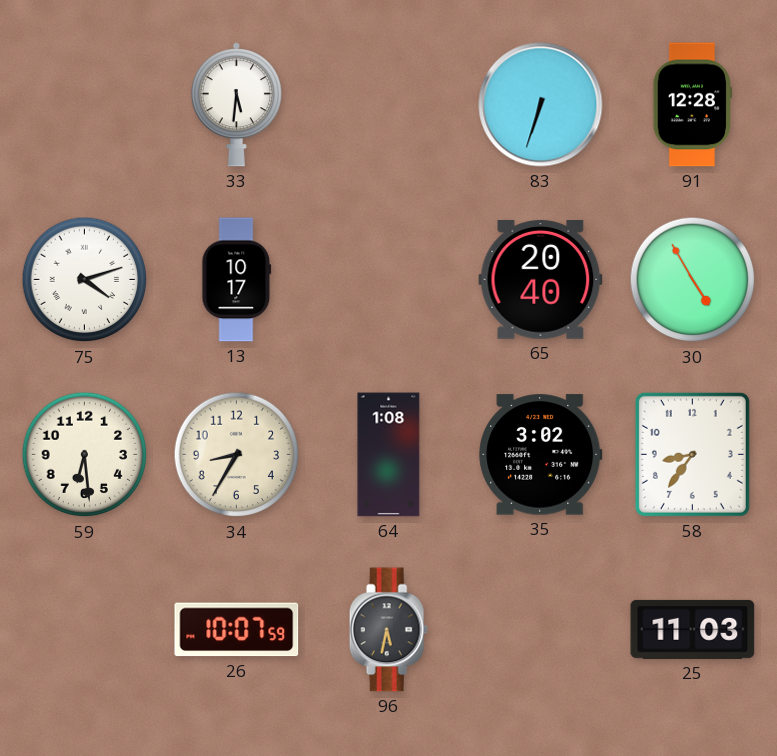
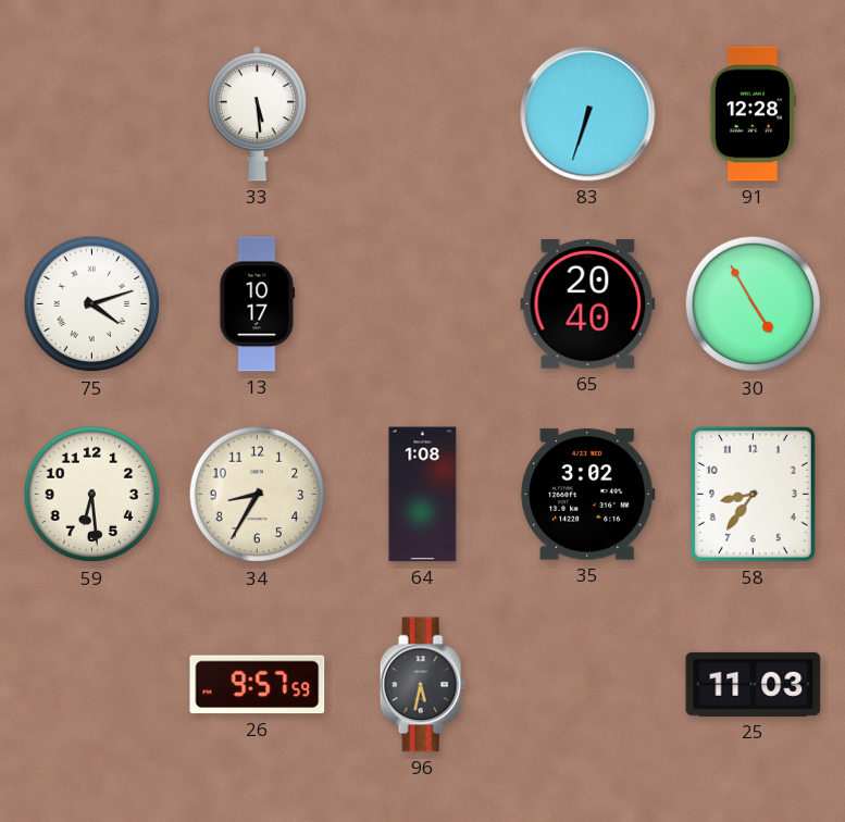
33: 5:31 -> 5:29 (257, 114)
26: 10:07 -> 9:57 (258, 685)
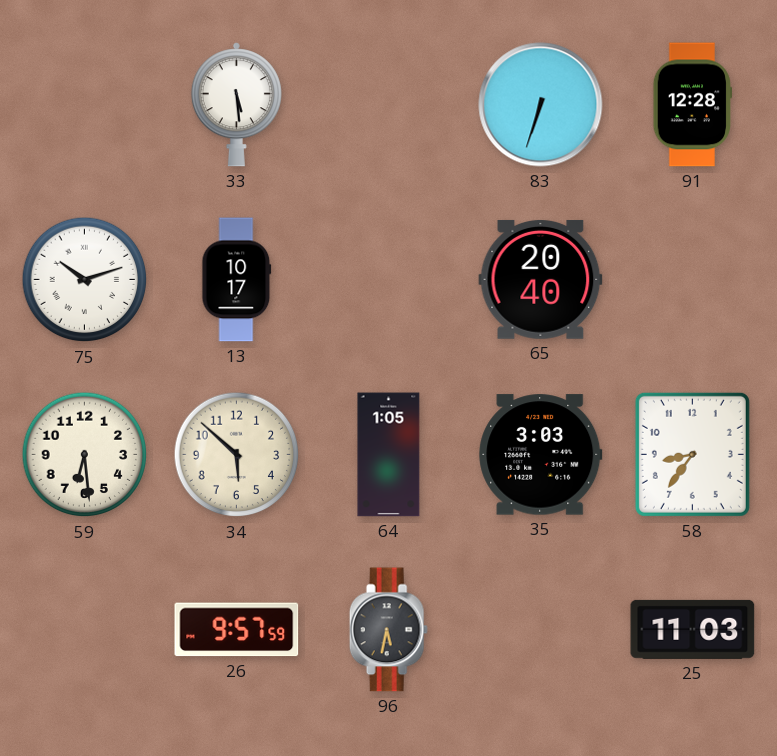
75: 4:12 -> 10:12 (85, 280)
30: 4:55 -> none (754, 304)
34: 8:35 -> 5:52 (237, 455)
64: 1:08 -> 1:05 (389, 455)
35: 3:02 -> 3:03 (541, 455)
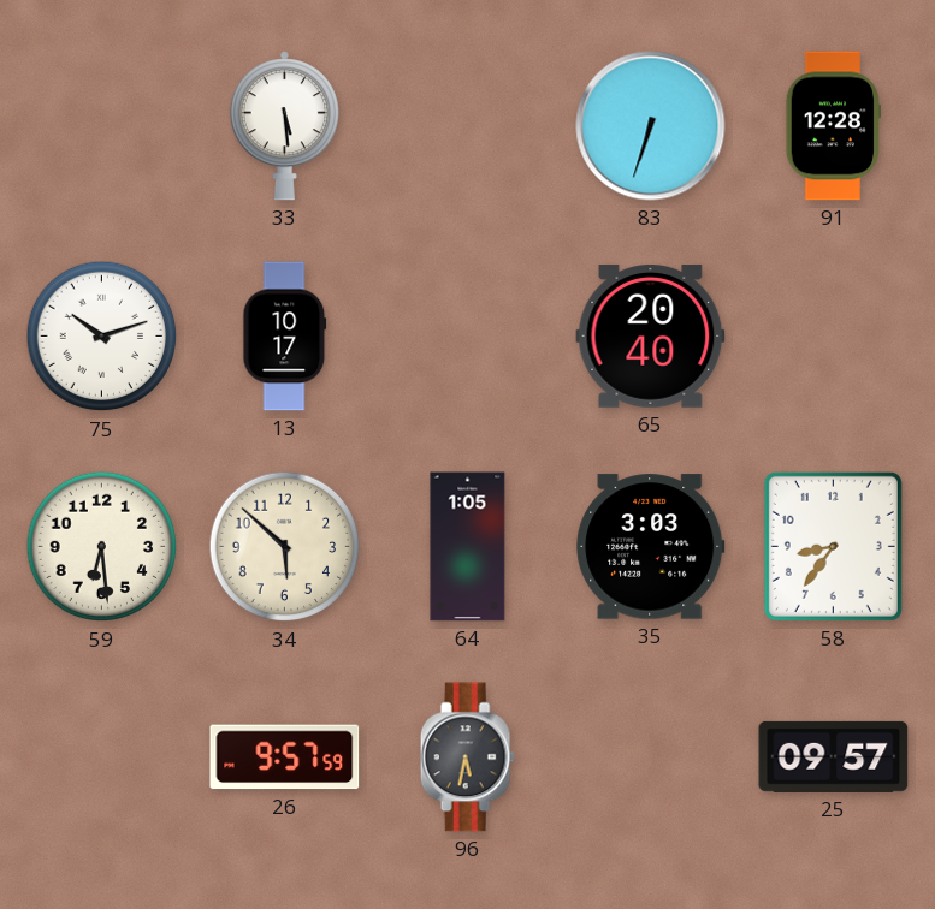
25: 11:03 -> 09:57 (834, 756)
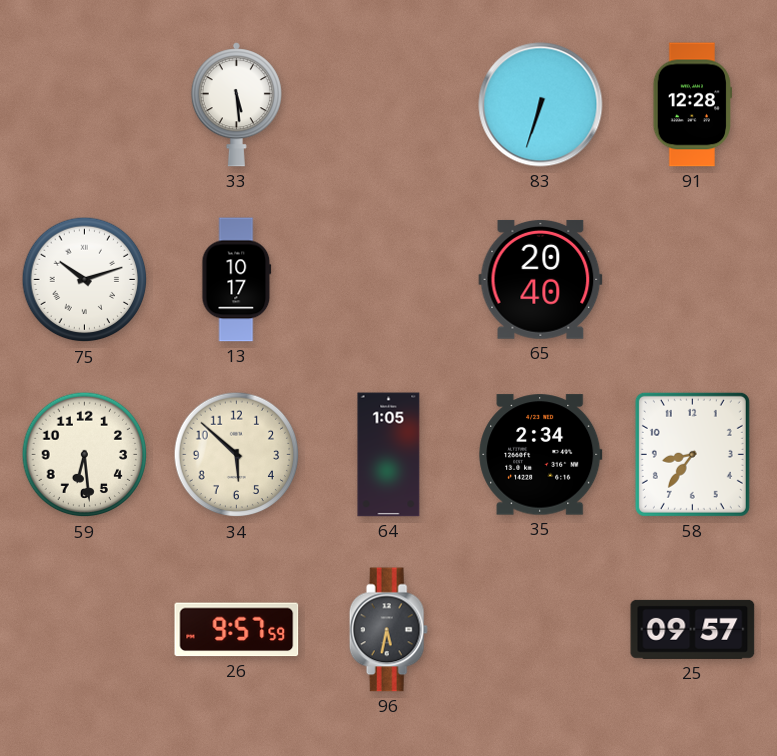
35: 3:03 -> 2:34 (541, 455)
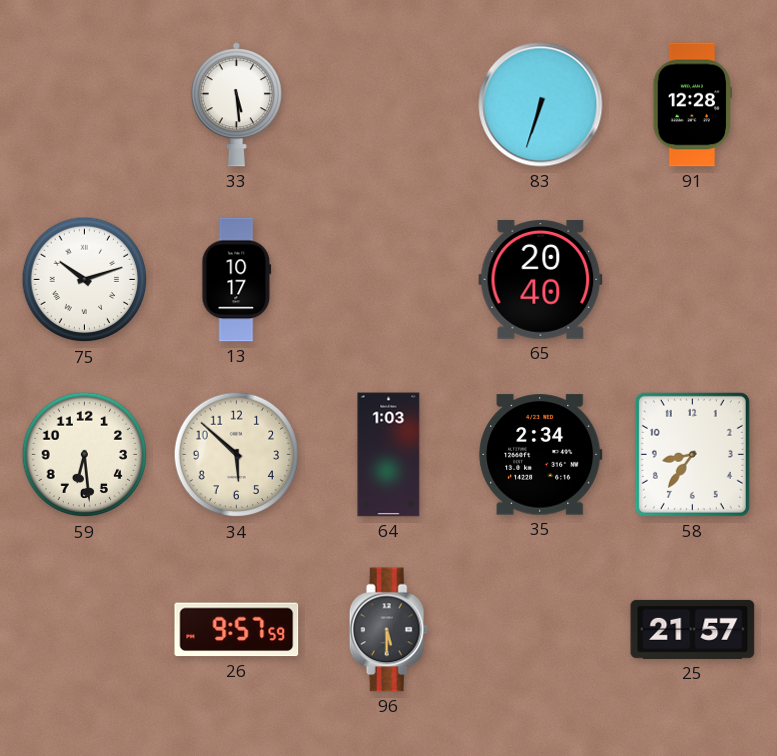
64: 1:05 -> 1:03 (389, 455)
96: 5:32 -> 5:30 (388, 630)
25: 09:57 -> 21:57 (693, 629)
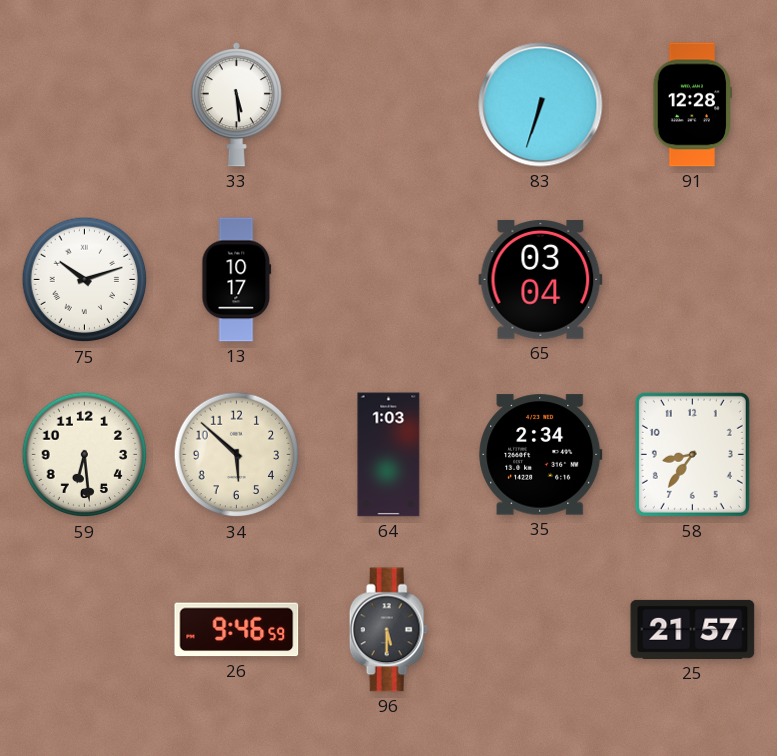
65: 20:40 -> 03:04 (541, 279)
26: 9:57 -> 9:46 (237, 630)
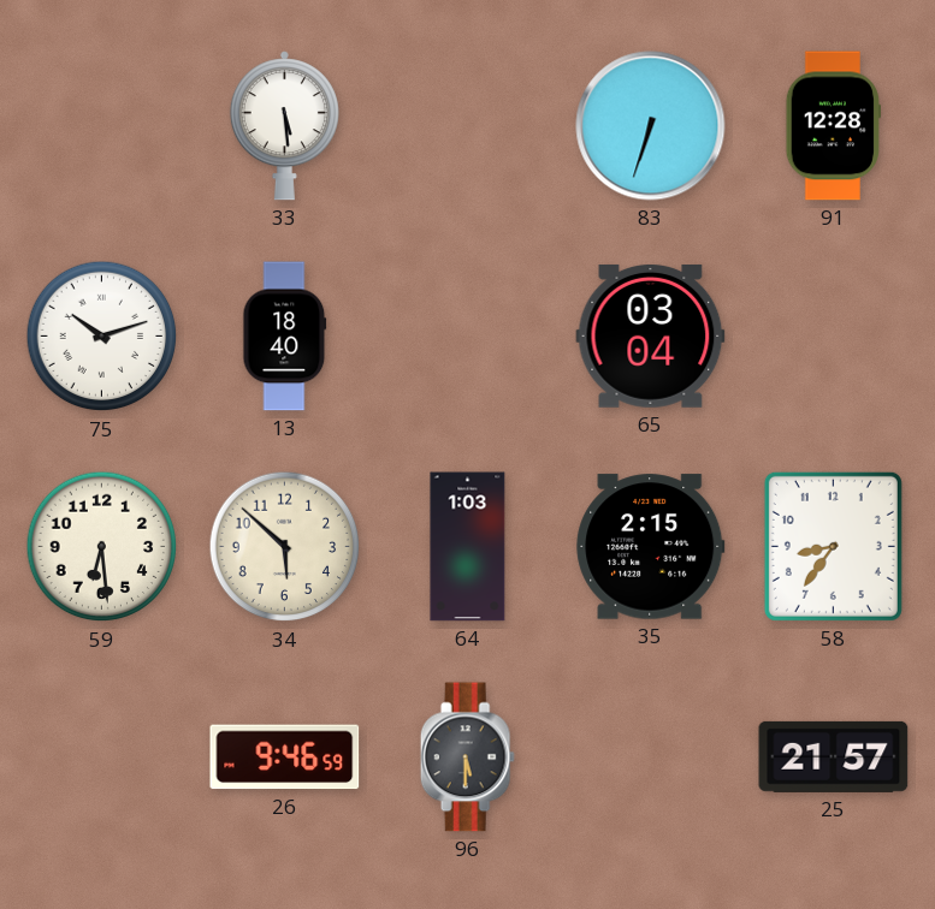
13: 10:17 -> 18:40 (285, 337)
35: 2:34 -> 2:15 (651, 547)
